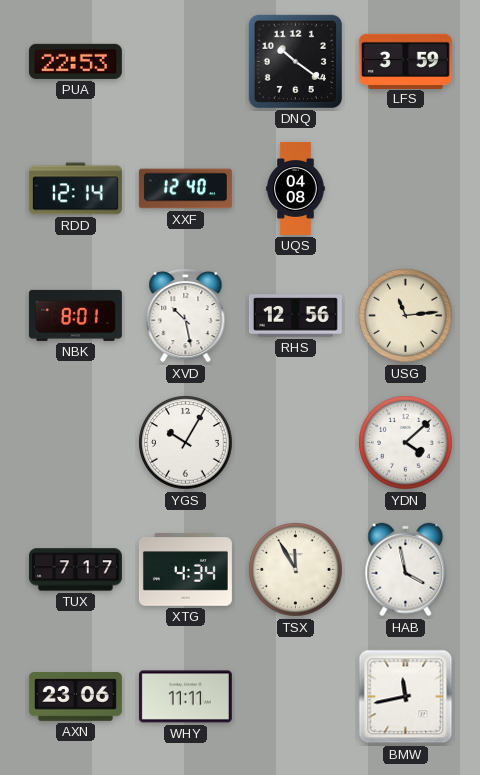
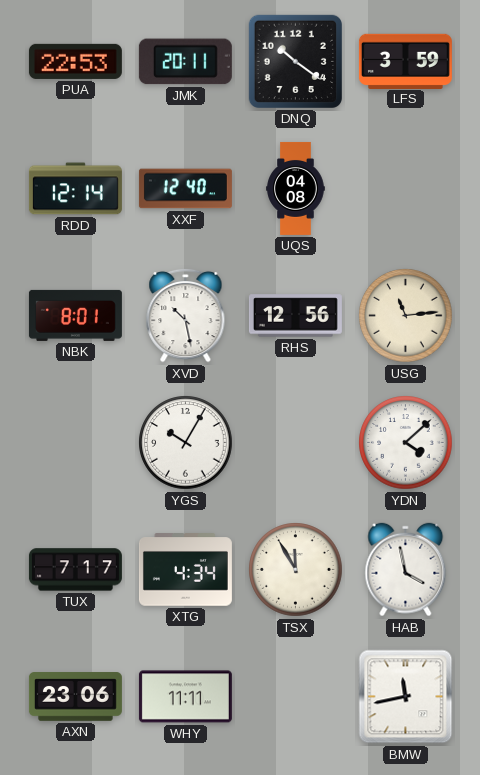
JMK: none -> 20:11 (185, 62)
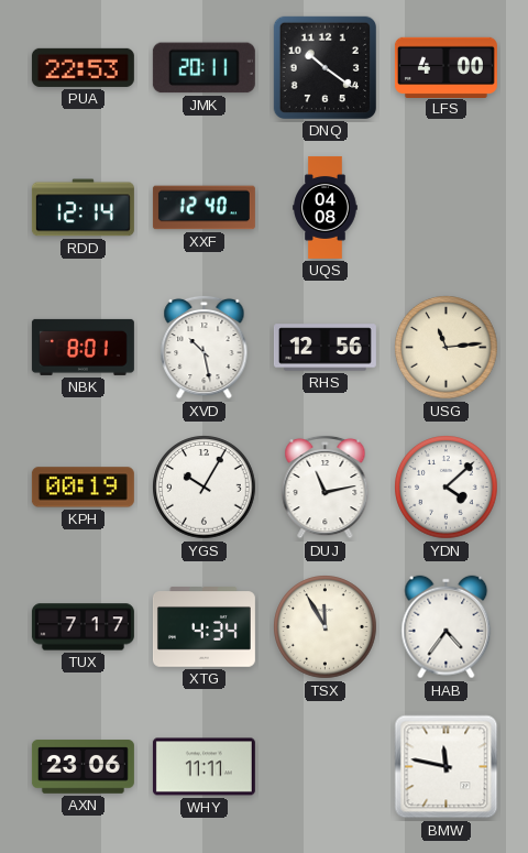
LFS: 3:59 -> 4:00 (446, 67)
KPH: none -> 00:19 (82, 488)
DUJ: none -> 11:13 (326, 486)
HAB: 3:58 -> 4:36 (447, 627)
BMW: 11:43 -> 11:47 (447, 767)
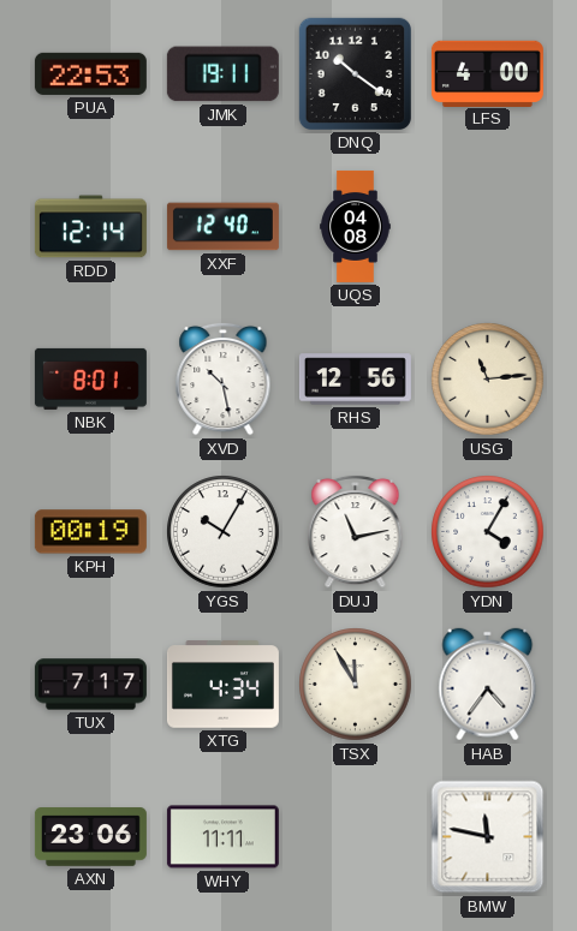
JMK: 20:11 -> 19:11 (222, 74)
YDN: 4:08 -> 4:05 (488, 532)
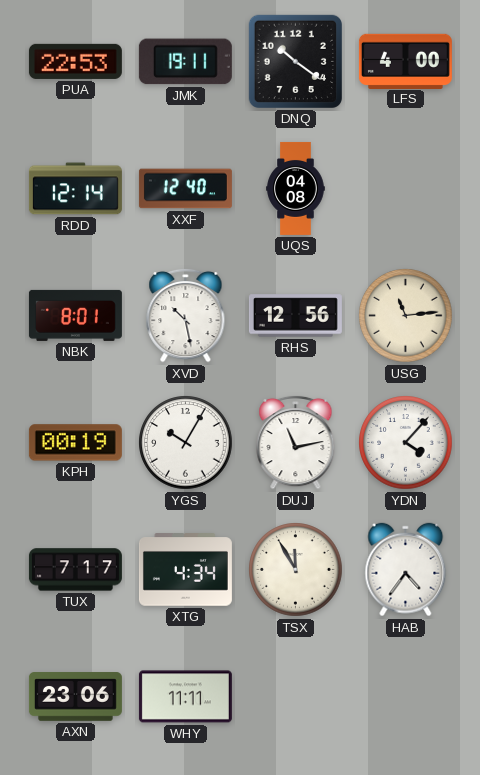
YDN: 4:05 -> 4:07 (406, 443)
BMW: 11:47 -> none (488, 837)
